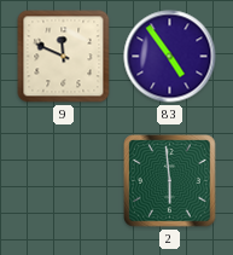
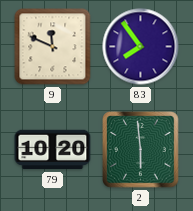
83: 4:54 -> 7:54 (141, 47)
79: none -> 10:20 (53, 150)
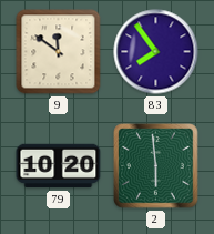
9: 11:49 -> 11:51 (59, 52)
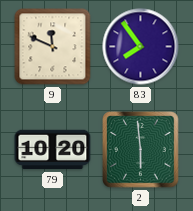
9: 11:51 -> 11:49 (53, 47)
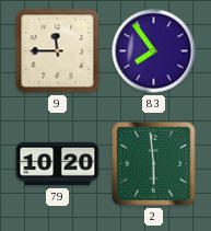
9: 11:49 -> 11:45 (58, 51)
